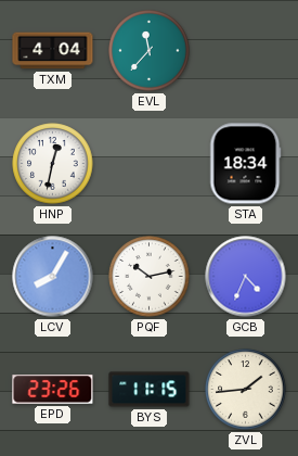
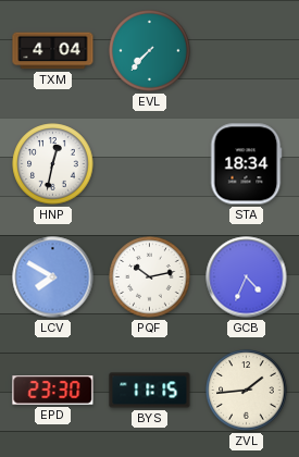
EVL: 11:37 -> 7:37 (150, 51)
LCV: 8:05 -> 7:50 (53, 277)
EPD: 23:26 -> 23:30 (53, 391)
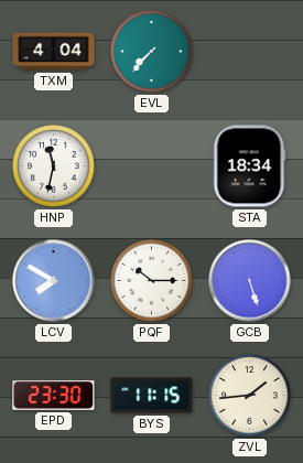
HNP: 12:32 -> 11:32 (54, 166)
PQF: 10:13 -> 10:15 (152, 281)
GCB: 4:34 -> 5:27 (250, 281)
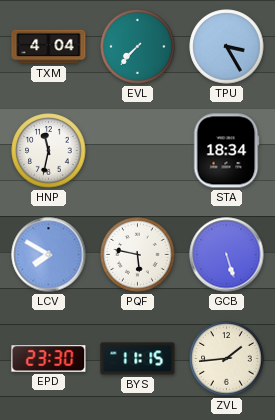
TPU: none -> 3:25 (227, 47)
PQF: 10:15 -> 5:47 (138, 255)
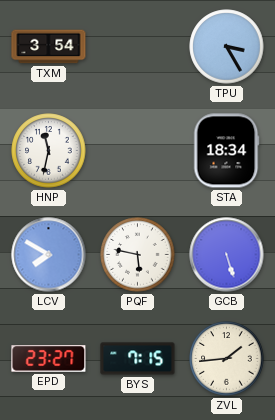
TXM: 4:04 -> 3:54 (49, 47)
EVL: 7:37 -> none (138, 47)
EPD: 23:30 -> 23:27 (49, 359)
BYS: 11:15 -> 7:15 (138, 359)
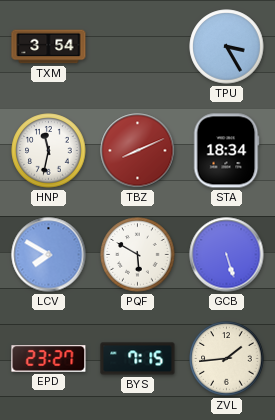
TBZ: none -> 8:11 (138, 151)
PQF: 5:47 -> 5:50 (138, 255)
